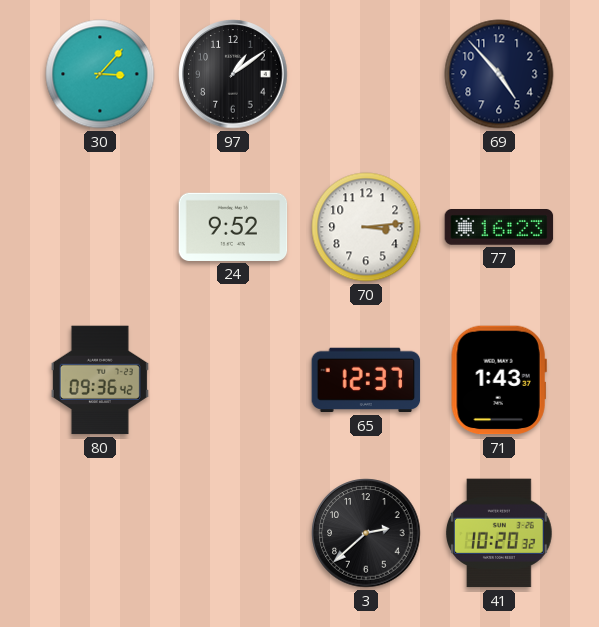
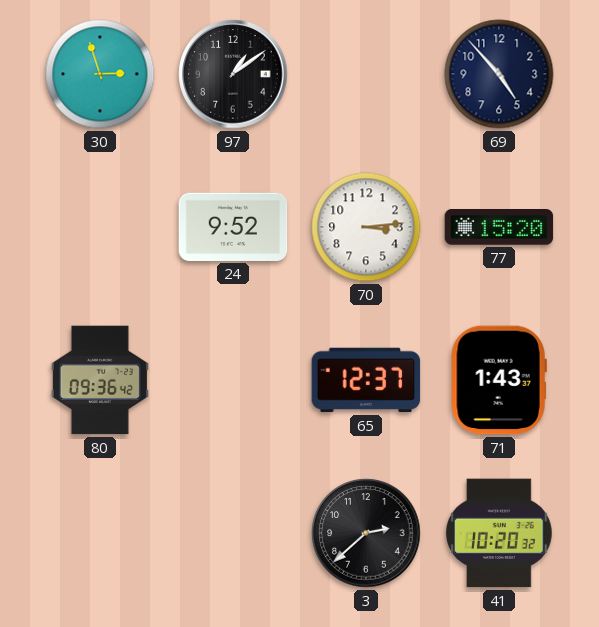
30: 3:07 -> 2:57 (100, 74)
77: 16:23 -> 15:20 (499, 227)
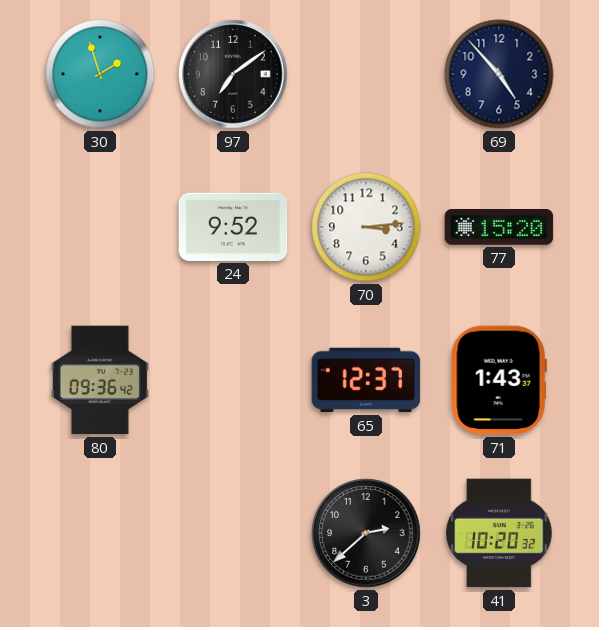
30: 2:57 -> 1:57 (100, 74)
97: 1:09 -> 7:09 (233, 74)
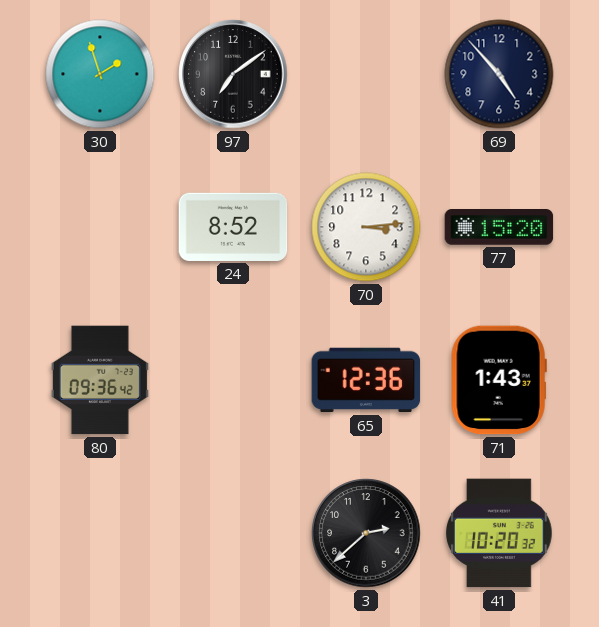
24: 9:52 -> 8:52 (233, 227)
65: 12:37 -> 12:36 (366, 380)
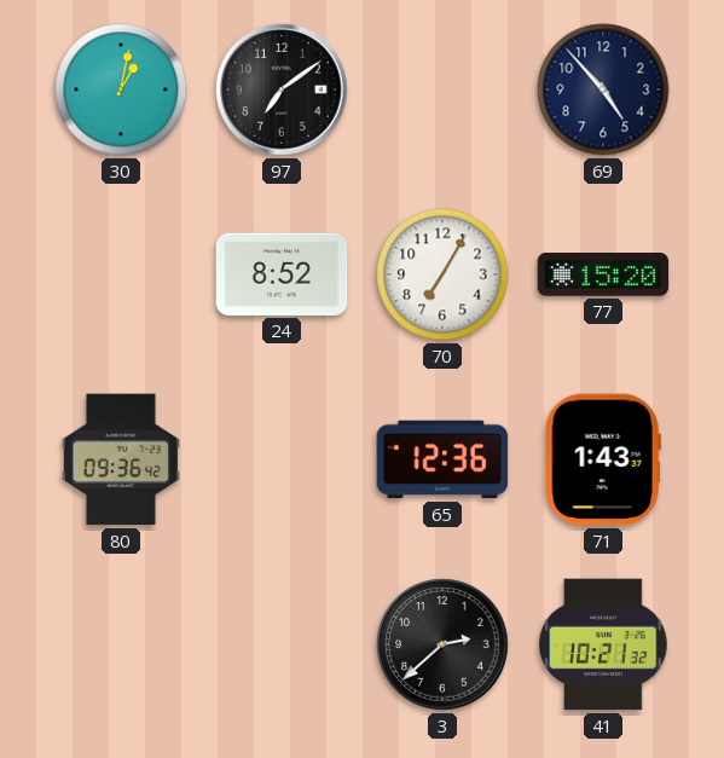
30: 1:57 -> 1:02 (121, 89)
70: 3:14 -> 7:05 (442, 274)
41: 10:20 -> 10:21 (604, 644)
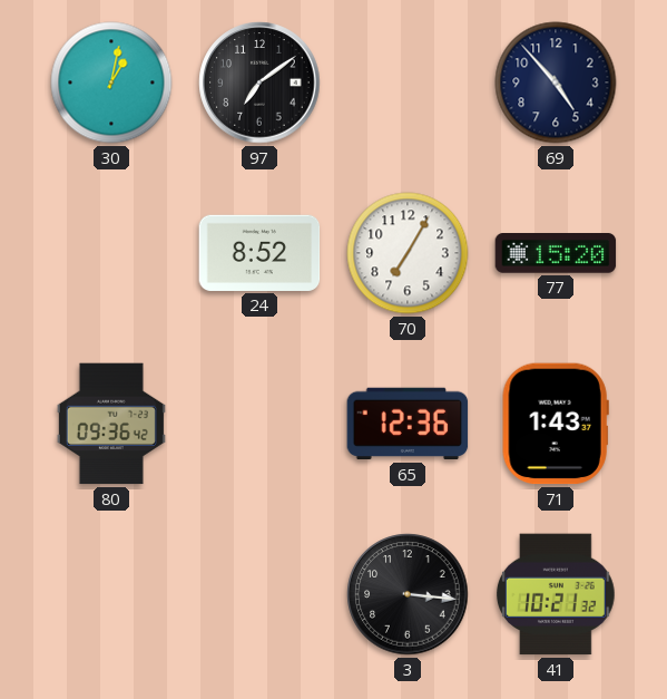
3: 2:38 -> 3:16 (408, 594)
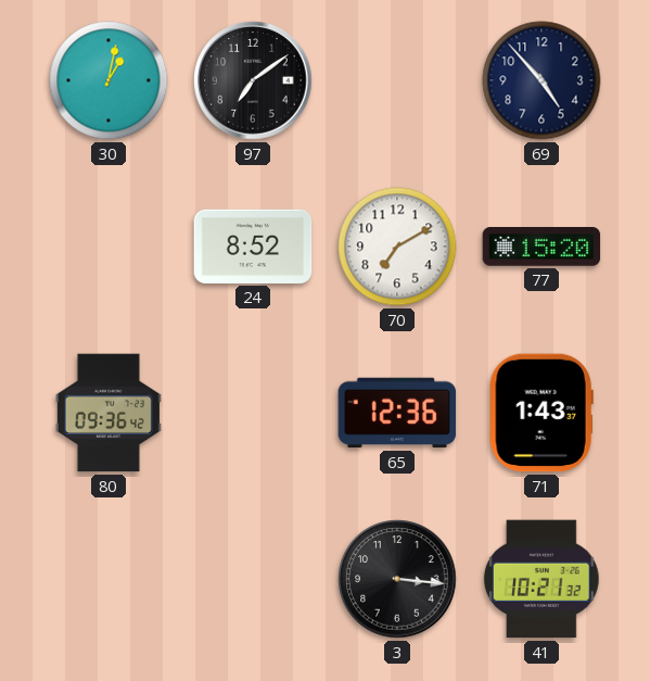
70: 7:05 -> 7:10 (397, 247)
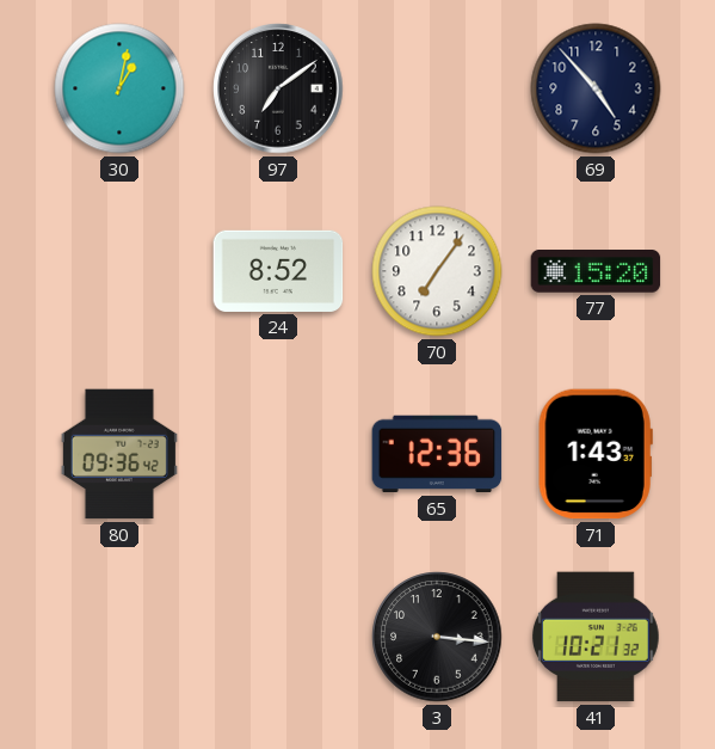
70: 7:10 -> 7:06 (437, 271)
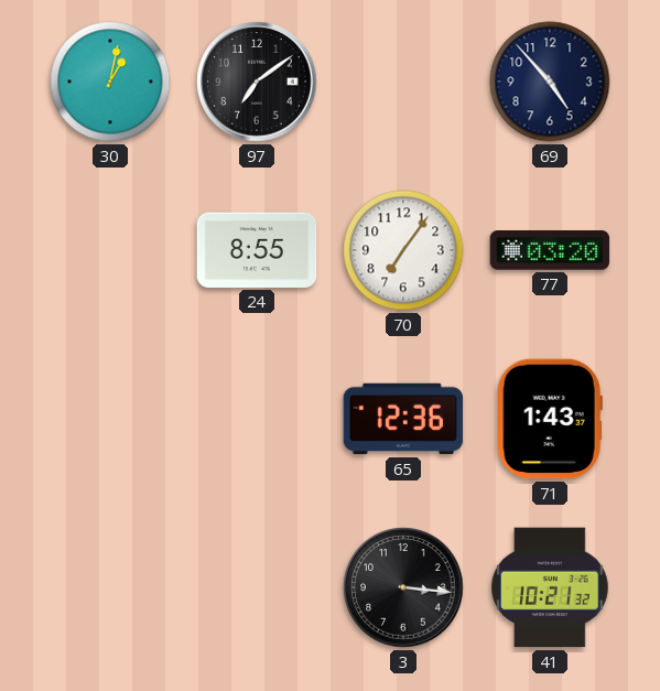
24: 8:52 -> 8:55 (257, 250)
77: 15:20 -> 03:20 (550, 250)
80: 09:36 -> none (119, 454)
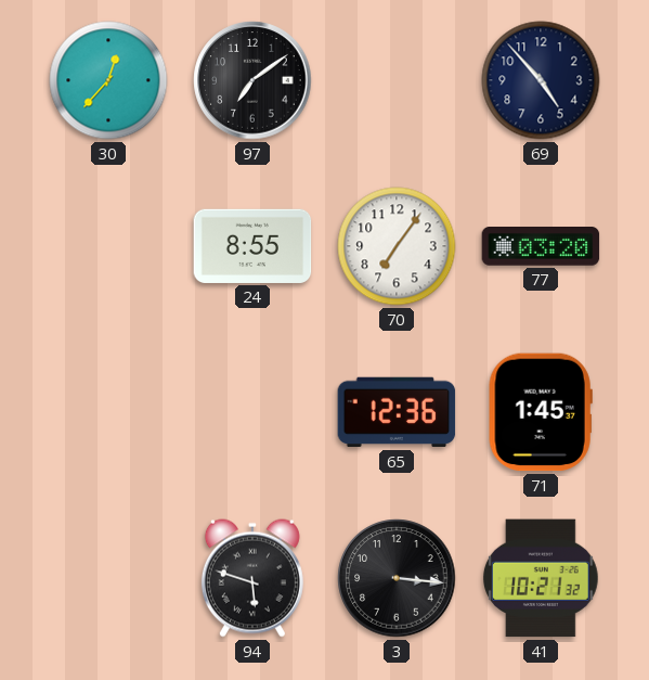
30: 1:02 -> 12:37 (108, 80)
71: 1:43 -> 1:45 (541, 412)
94: none -> 5:48 (252, 578)
